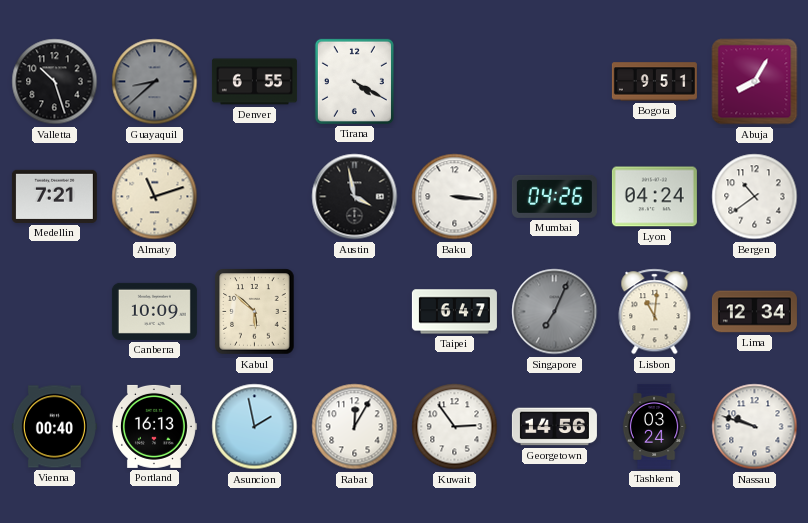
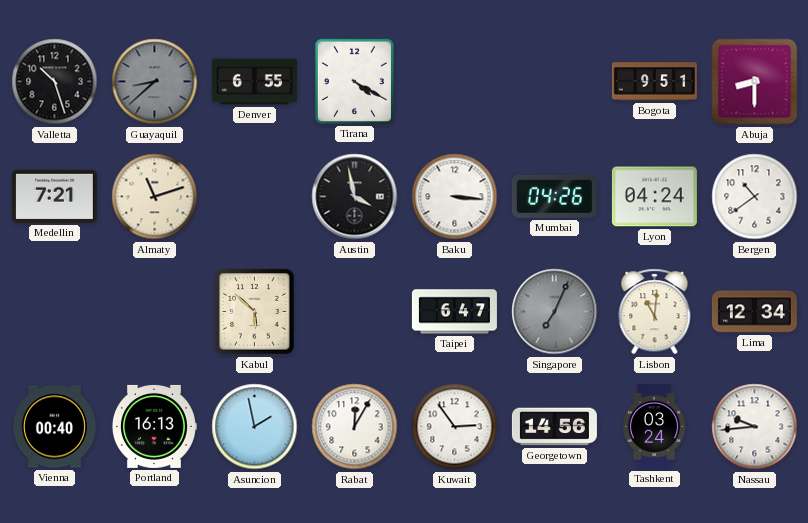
Abuja: 8:05 -> 8:30 (755, 82)
Canberra: 10:09 -> none (154, 311)
Nassau: 9:48 -> 9:44 (755, 427)
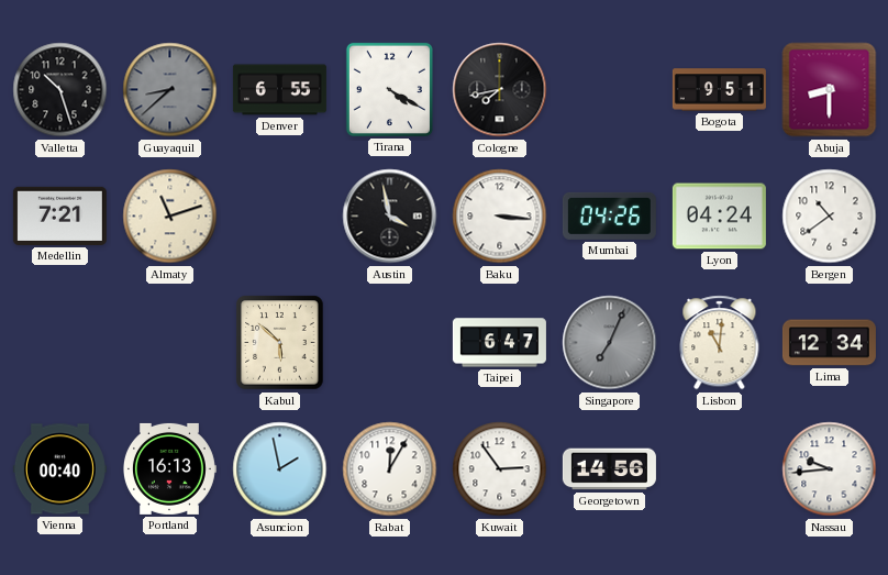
Cologne: none -> 7:43 (500, 90)
Tashkent: 03:24 -> none (654, 426)
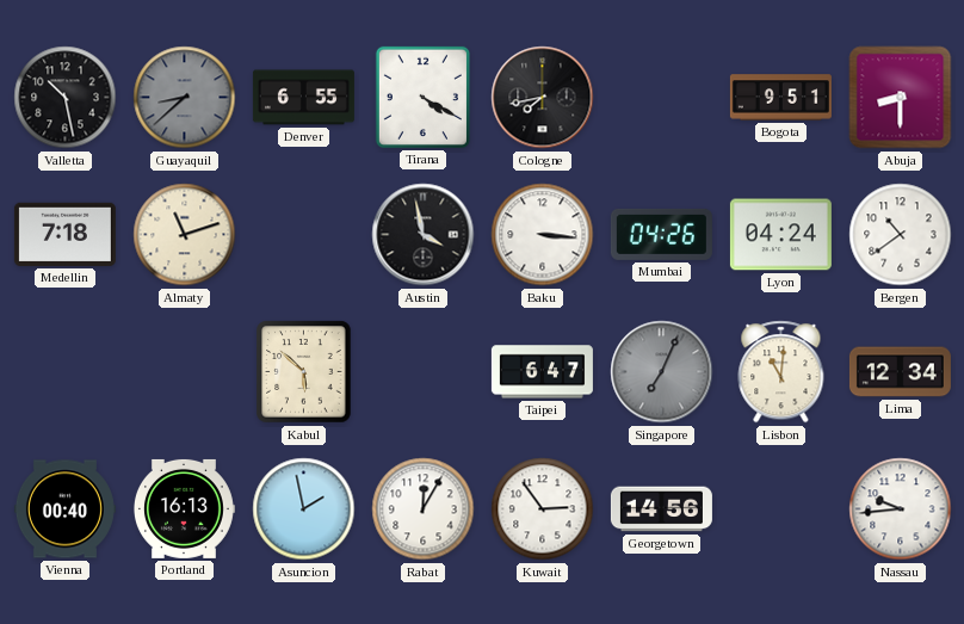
Valletta: 10:27 -> 10:28 (66, 98)
Medellin: 7:21 -> 7:18 (64, 234)
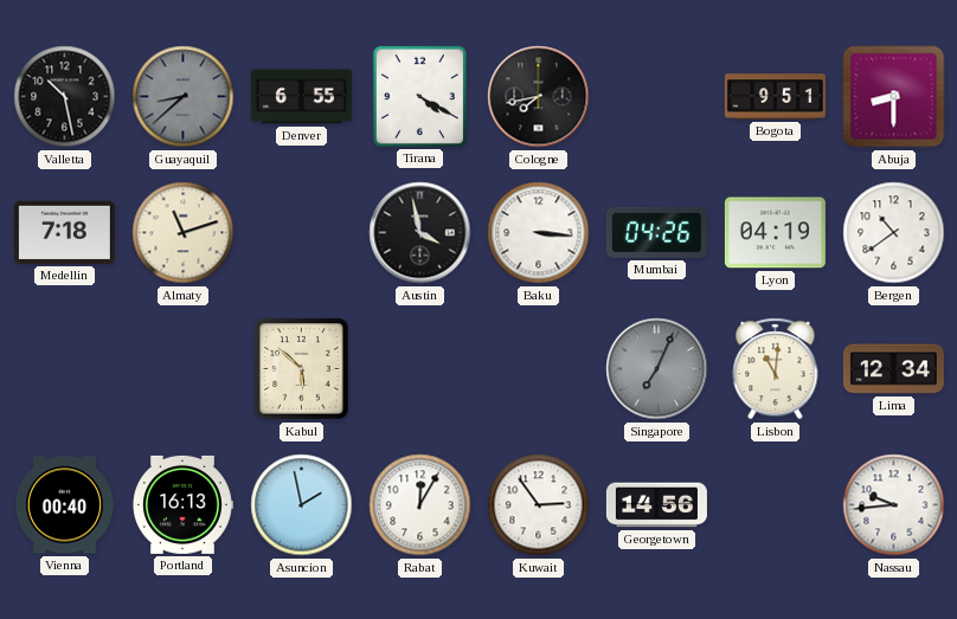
Lyon: 04:24 -> 04:19 (775, 233)
Taipei: 6:47 -> none (542, 372)
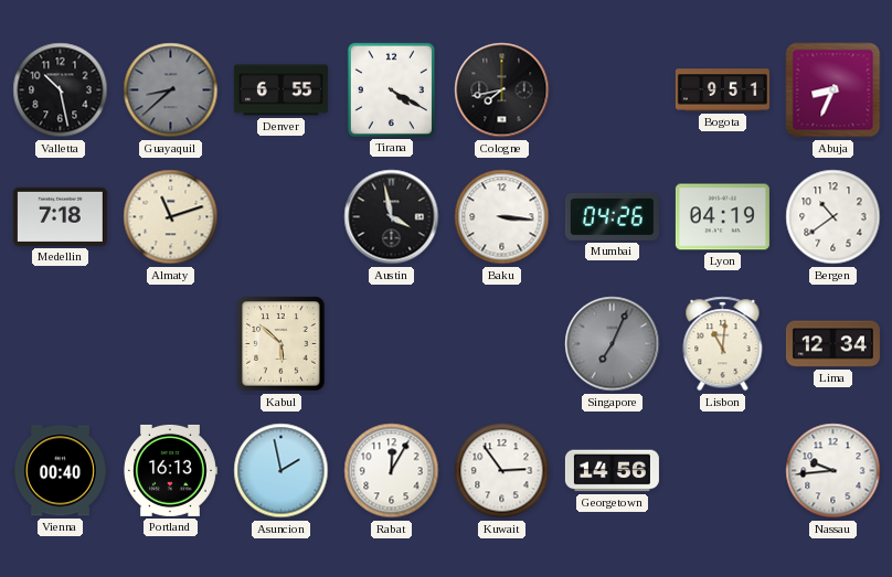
Abuja: 8:30 -> 8:34 (833, 90)
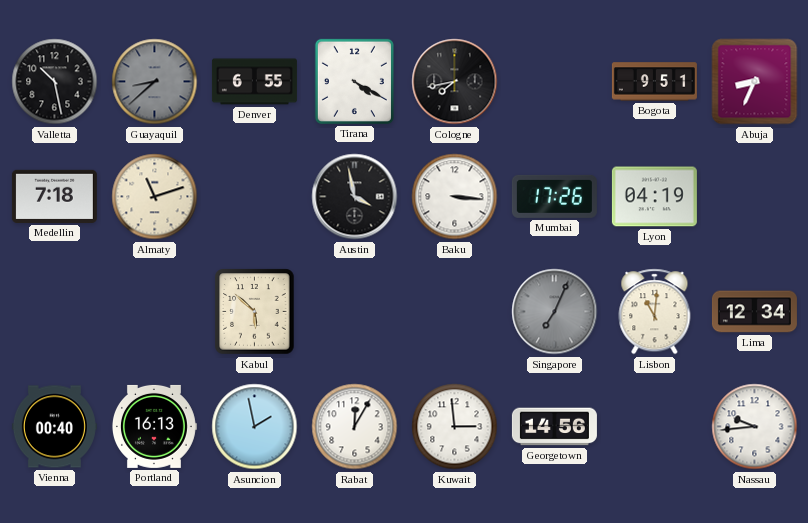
Mumbai: 04:26 -> 17:26 (554, 196)
Bergen: 10:39 -> none (833, 217)
Kuwait: 2:54 -> 2:59 (455, 427)
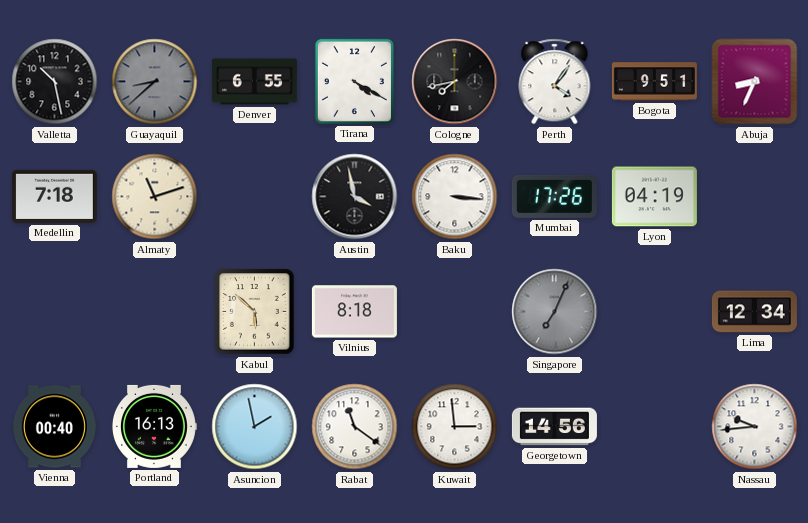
Perth: none -> 4:06 (555, 82)
Vilnius: none -> 8:18 (354, 312)
Lisbon: 11:01 -> none (655, 312)
Rabat: 12:05 -> 11:21 (355, 427)
